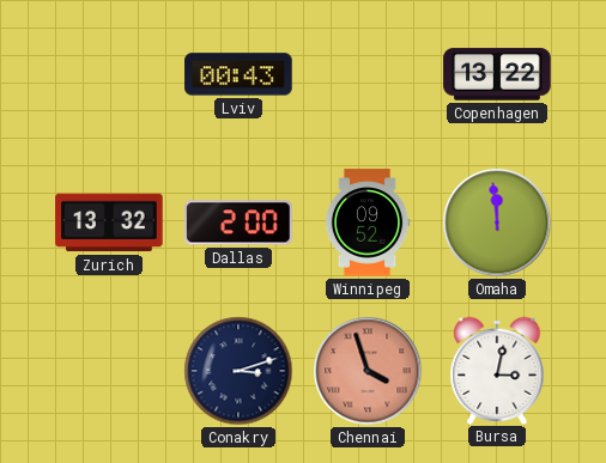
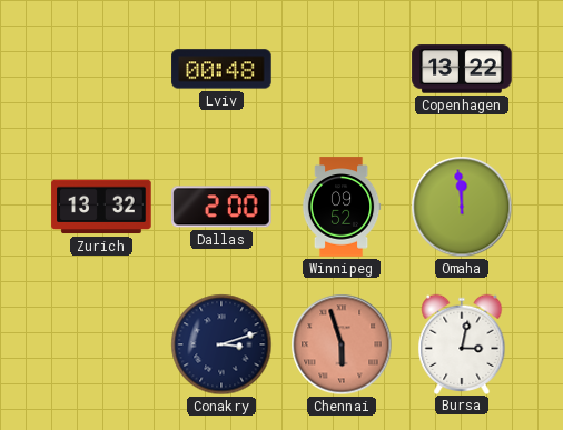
Lviv: 00:43 -> 00:48 (221, 69)
Chennai: 3:57 -> 5:57 (342, 344)
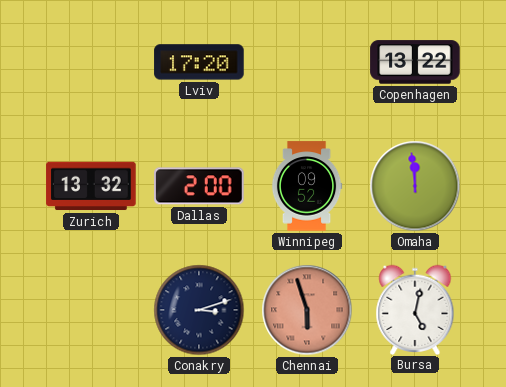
Lviv: 00:48 -> 17:20 (199, 62)
Bursa: 3:02 -> 5:02 (415, 309)
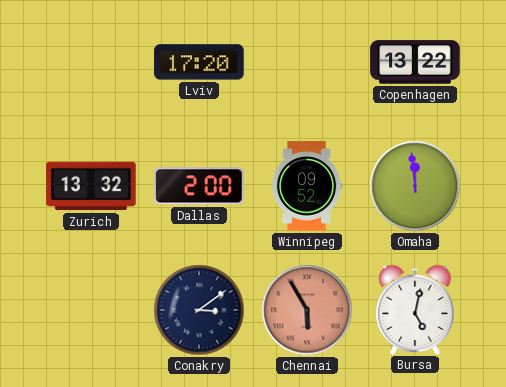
Conakry: 3:12 -> 3:09 (199, 310)
Chennai: 5:57 -> 5:55 (307, 310)
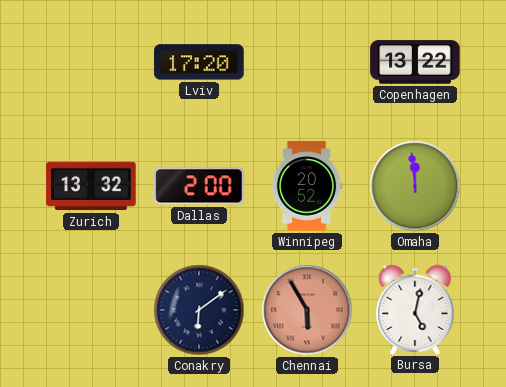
Winnipeg: 09:52 -> 20:52 (307, 186)
Conakry: 3:09 -> 6:09 (199, 310)
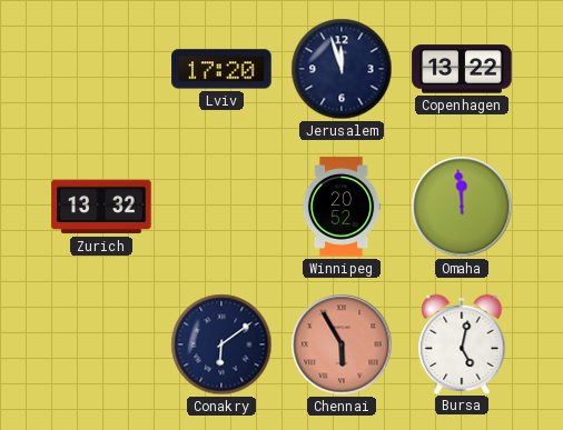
Jerusalem: none -> 11:57 (342, 69)
Dallas: 2:00 -> none (199, 186)
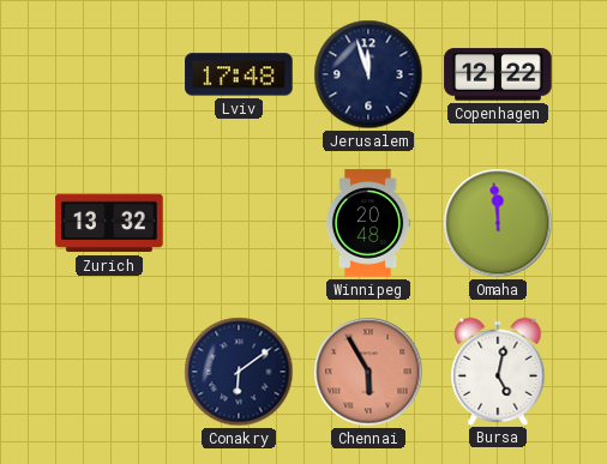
Lviv: 17:20 -> 17:48 (239, 74)
Copenhagen: 13:22 -> 12:22 (498, 74)
Winnipeg: 20:52 -> 20:48 (368, 223)
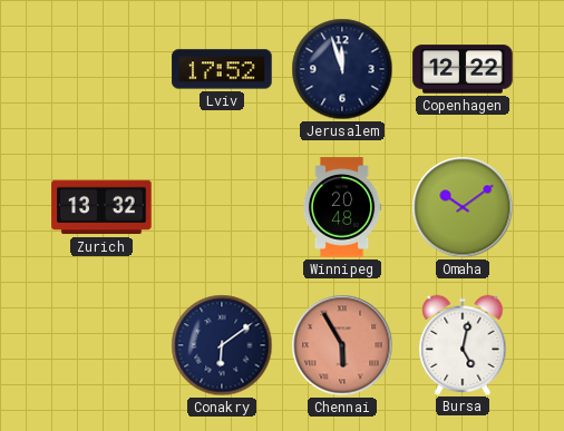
Lviv: 17:48 -> 17:52 (222, 69)
Omaha: 11:59 -> 10:09 (463, 207)
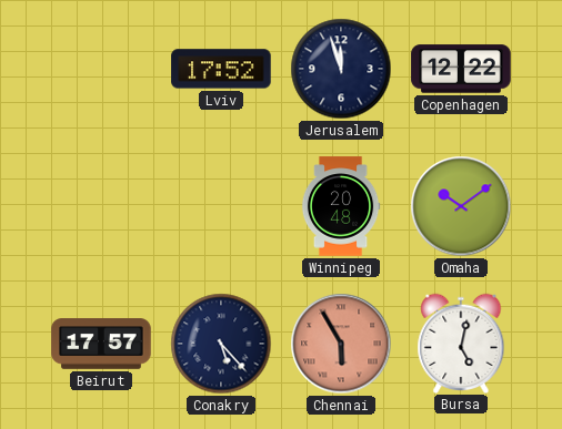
Zurich: 13:32 -> none (101, 207)
Beirut: none -> 17:57 (101, 344)
Conakry: 6:09 -> 5:23 (221, 344)
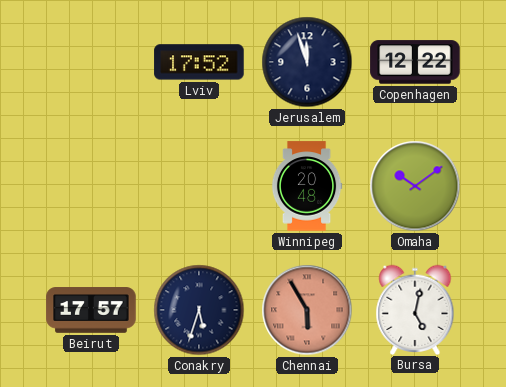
Conakry: 5:23 -> 5:33 (199, 310)
